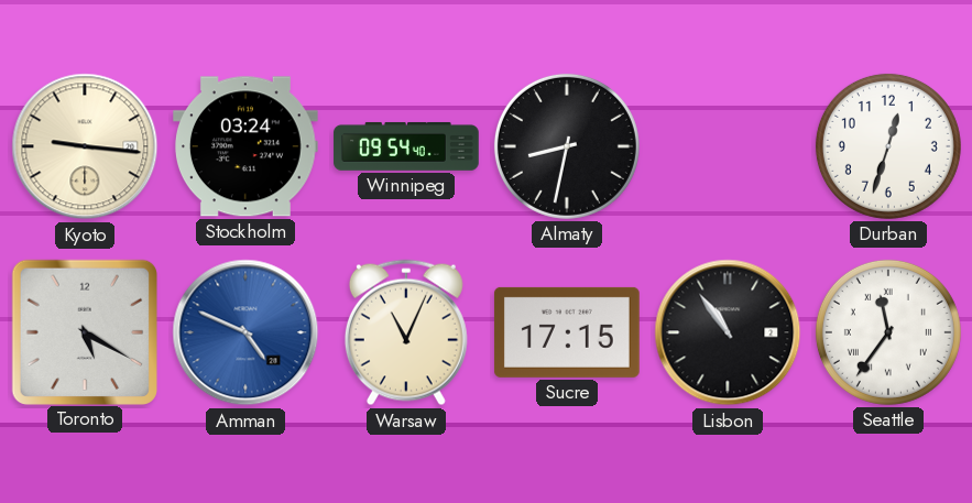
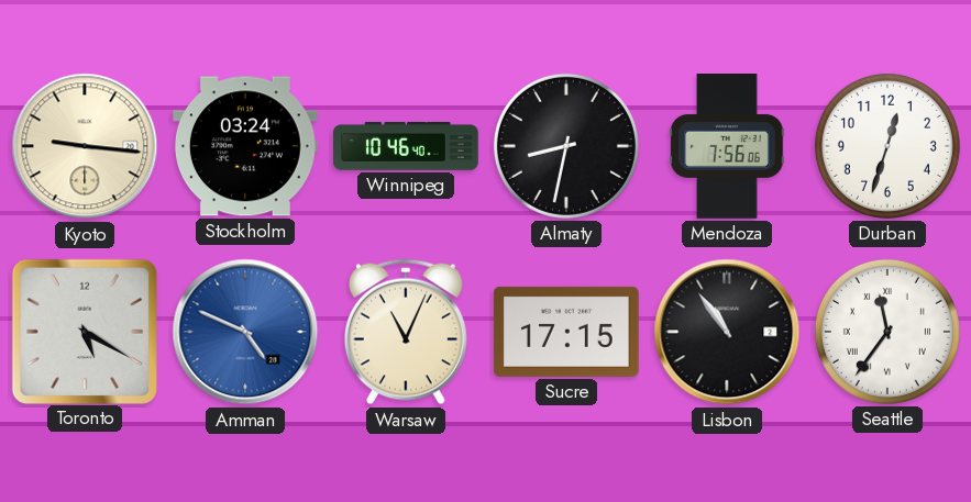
Winnipeg: 09:54 -> 10:46 (406, 146)
Mendoza: none -> 7:56 (727, 146)
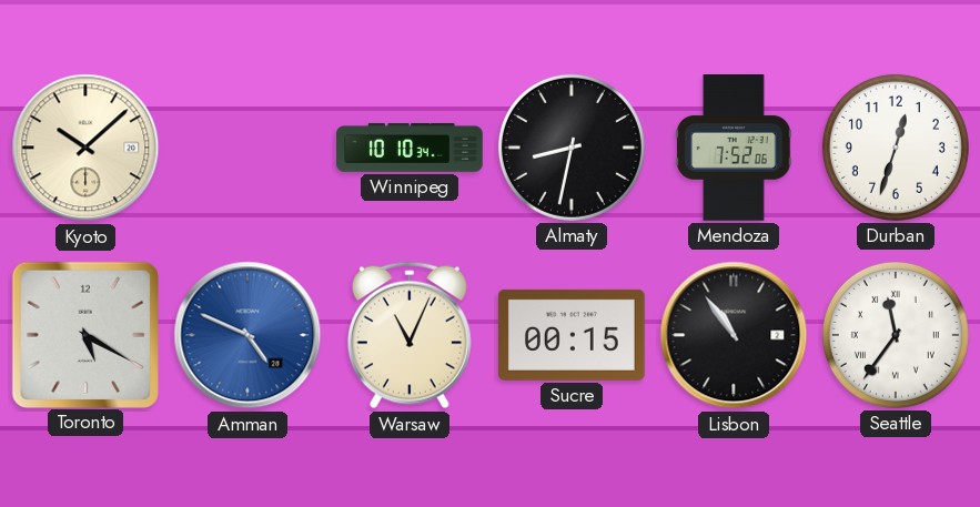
Kyoto: 9:16 -> 10:08 (85, 148)
Stockholm: 03:24 -> none (246, 146)
Winnipeg: 10:46 -> 10:10 (410, 148)
Mendoza: 7:56 -> 7:52 (734, 148)
Sucre: 17:15 -> 00:15 (572, 335)
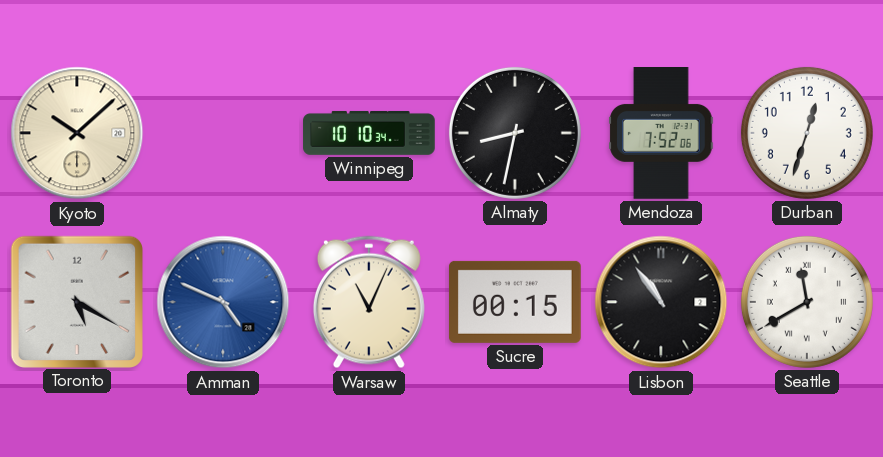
Seattle: 11:36 -> 11:40 (807, 302)
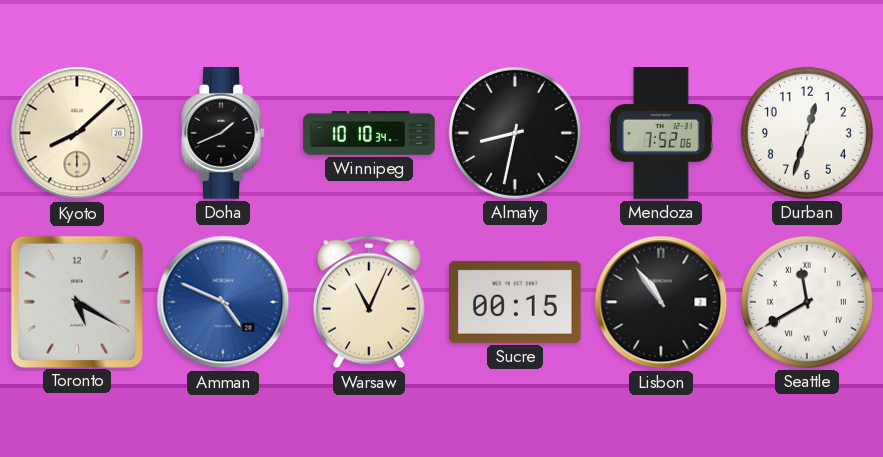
Kyoto: 10:08 -> 8:08 (77, 133)
Doha: none -> 1:41 (223, 134)
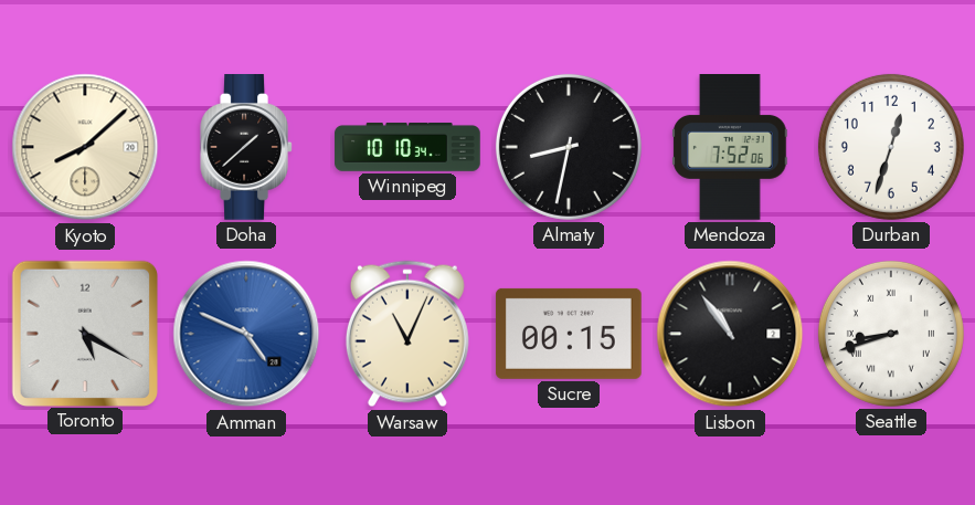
Doha: 1:41 -> 1:38 (246, 148)
Seattle: 11:40 -> 8:42 (891, 334)
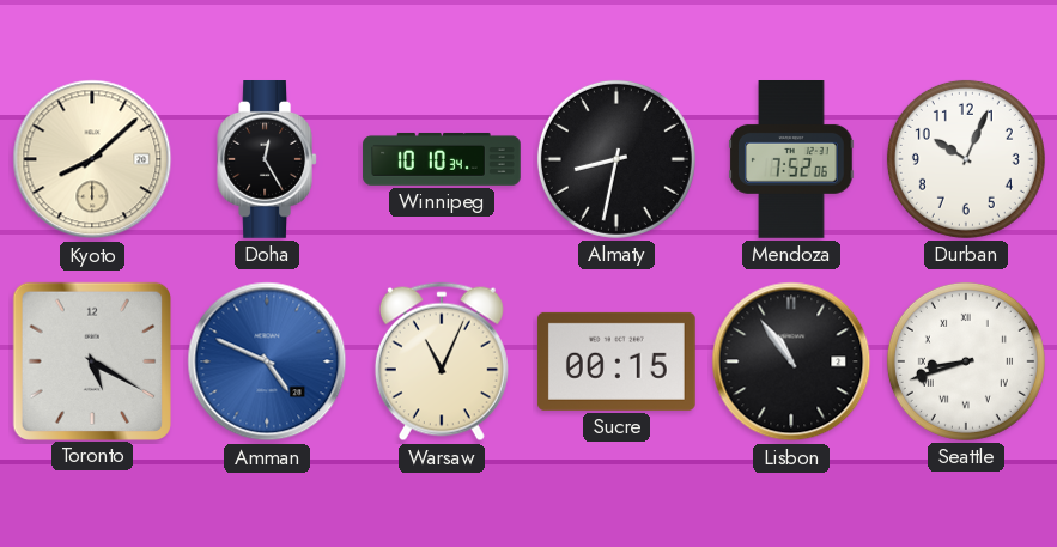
Doha: 1:38 -> 12:25 (267, 160)
Durban: 12:33 -> 10:04 (966, 159)
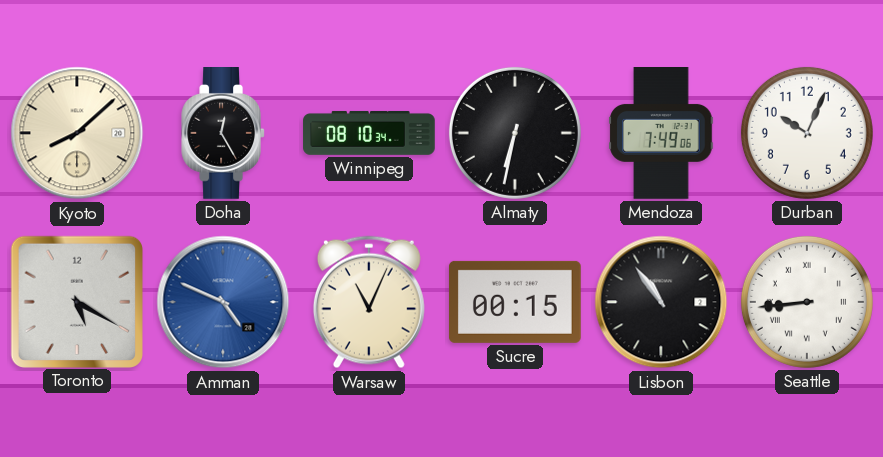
Winnipeg: 10:10 -> 08:10 (369, 133)
Almaty: 8:32 -> 6:32 (515, 133)
Mendoza: 7:52 -> 7:49 (661, 133)
Seattle: 8:42 -> 8:44 (807, 302)
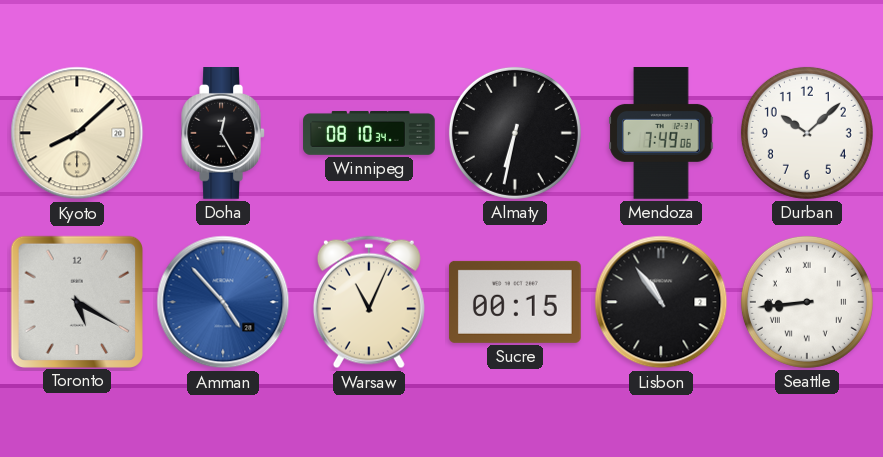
Durban: 10:04 -> 10:08 (807, 133)
Amman: 4:49 -> 4:53 (223, 302)
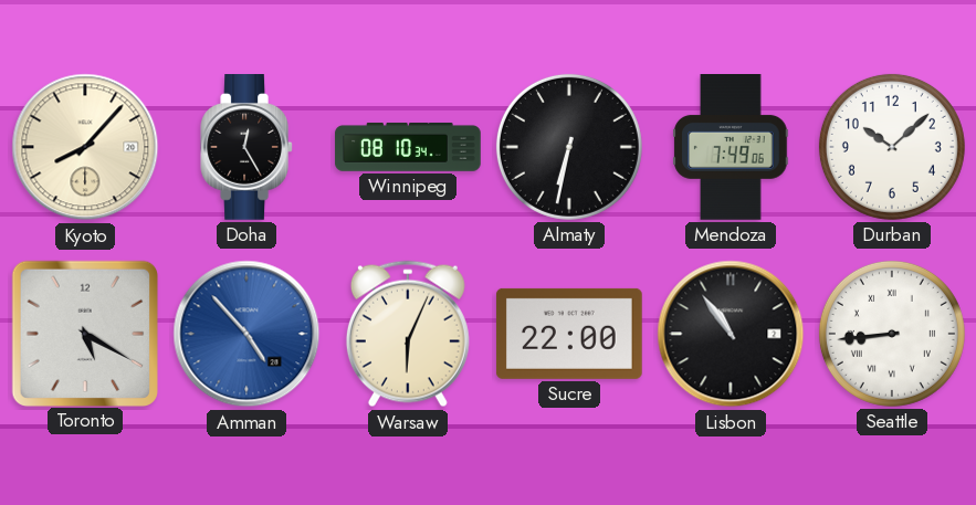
Kyoto: 8:08 -> 8:07 (85, 147)
Warsaw: 11:04 -> 6:04 (408, 334)
Sucre: 00:15 -> 22:00 (569, 334)
